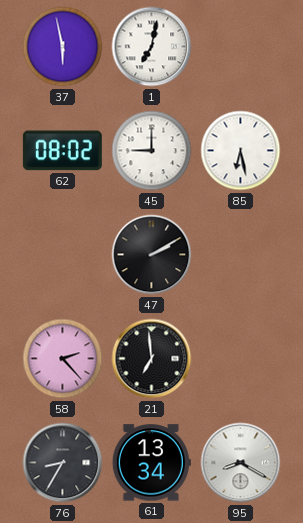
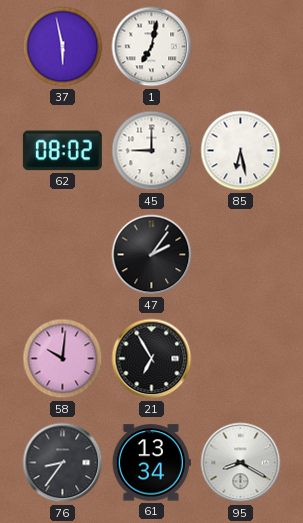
47: 2:10 -> 2:06 (152, 255)
58: 2:23 -> 10:01 (63, 359)
21: 6:59 -> 6:55 (152, 359)
76: 8:35 -> 8:36 (63, 463)
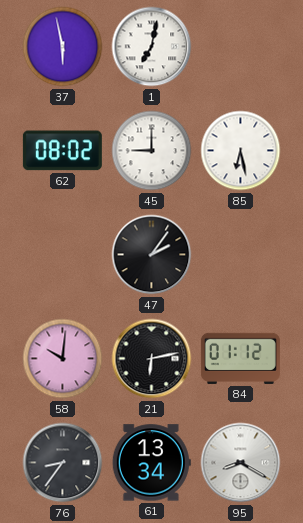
21: 6:55 -> 6:13 (152, 359)
84: none -> 01:12 (240, 358)
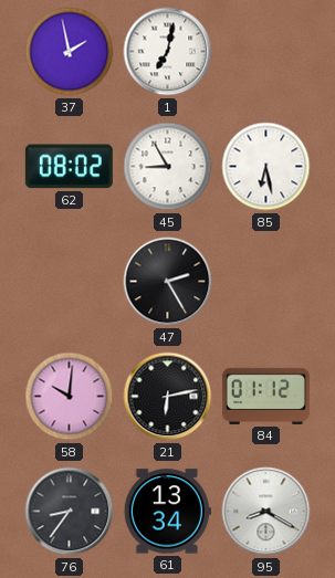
37: 5:58 -> 1:58 (70, 52)
45: 9:00 -> 8:55 (168, 167)
47: 2:06 -> 2:25 (168, 282)
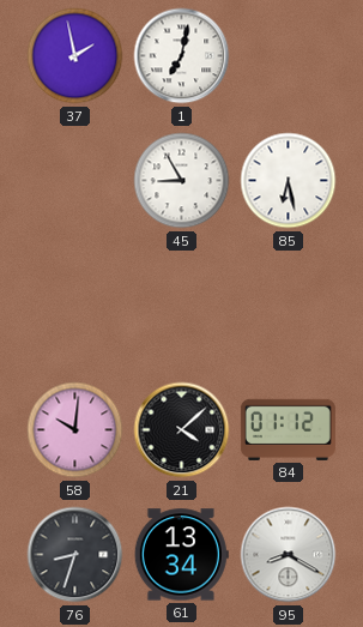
62: 08:02 -> none (69, 167)
47: 2:25 -> none (168, 282)
21: 6:13 -> 4:08 (182, 430)
76: 8:36 -> 8:33 (75, 555)
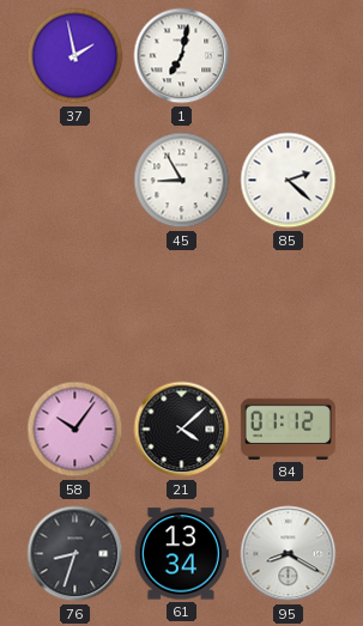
85: 6:28 -> 2:22 (289, 181)
58: 10:01 -> 10:06 (75, 430)
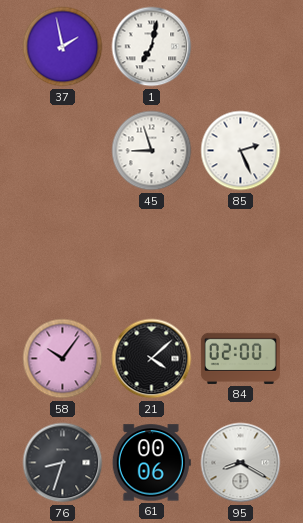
45: 8:55 -> 8:57 (152, 151)
85: 2:22 -> 2:26 (241, 151)
84: 01:12 -> 02:00 (240, 358)
61: 13:34 -> 00:06 (151, 463)
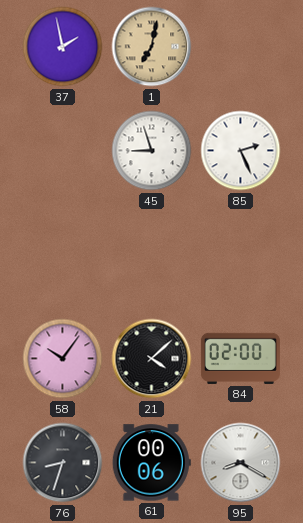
1 dial: white -> champagne (152, 47)
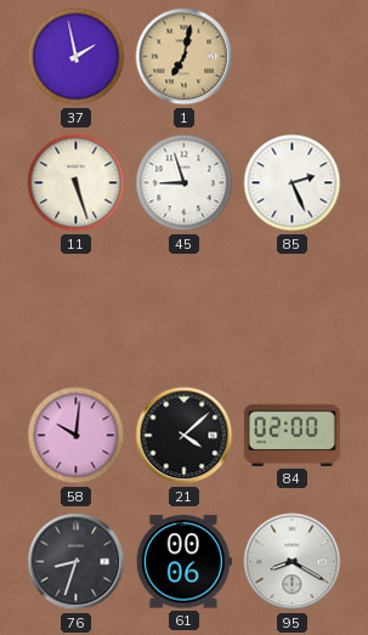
11: none -> 5:27 (77, 183)
58: 10:06 -> 10:01 (77, 436)
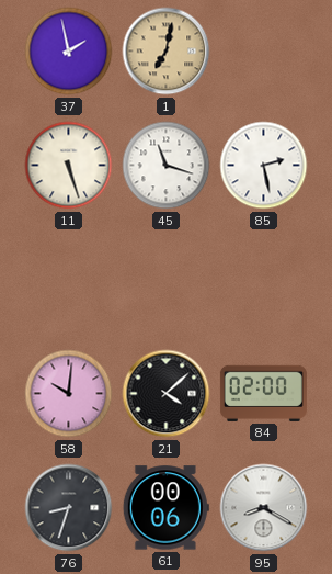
45: 8:57 -> 11:18 (167, 166)
85: 2:26 -> 2:28 (264, 166)
